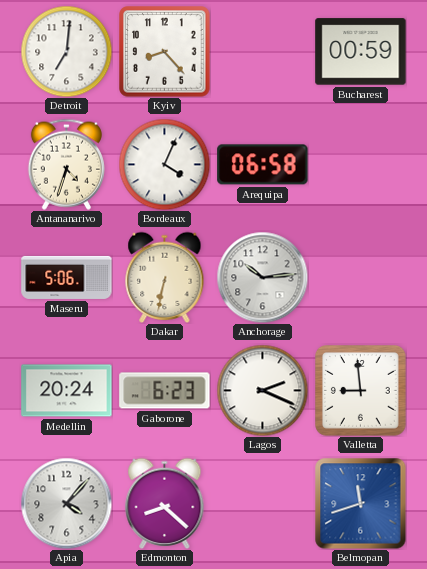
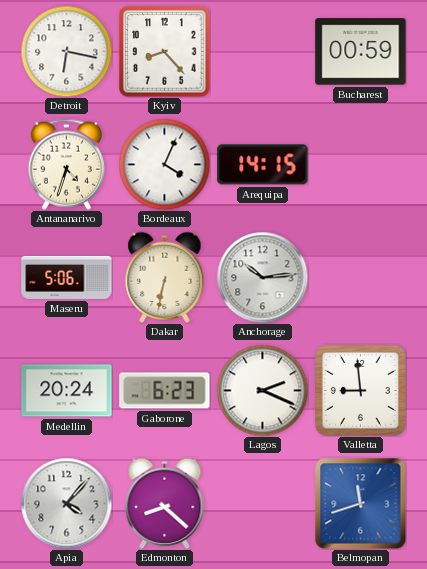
Detroit: 7:01 -> 6:17 (66, 51)
Arequipa: 06:58 -> 14:15 (263, 165)
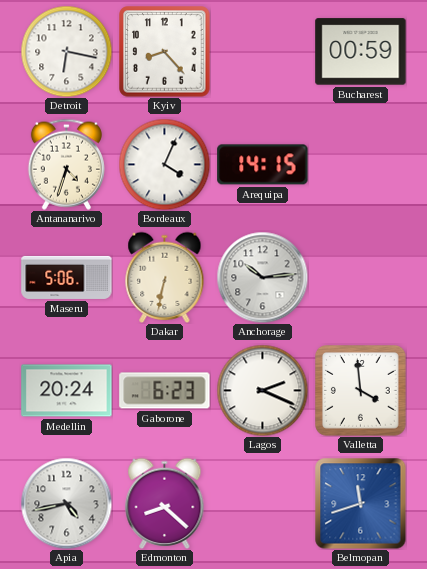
Valletta: 8:59 -> 3:59 (361, 391)
Apia: 4:07 -> 4:43 (66, 503)
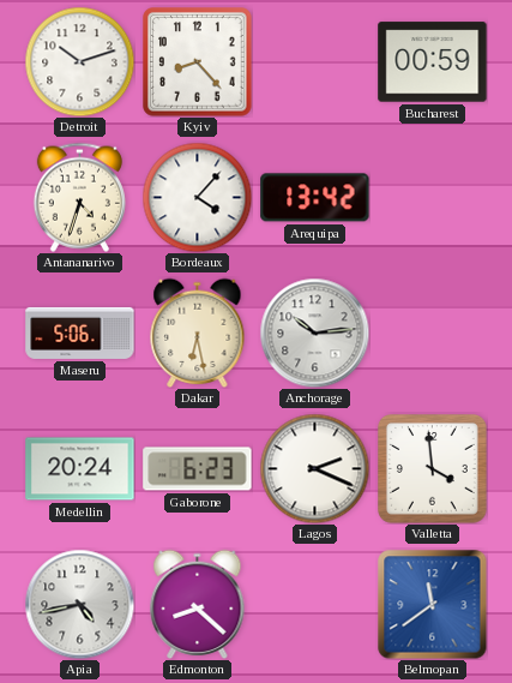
Detroit: 6:17 -> 10:12 (79, 61)
Bordeaux: 4:04 -> 4:07 (197, 197)
Arequipa: 14:15 -> 13:42 (315, 198)
Dakar: 6:32 -> 6:28 (198, 332)
Belmopan: 11:42 -> 11:39 (432, 604)
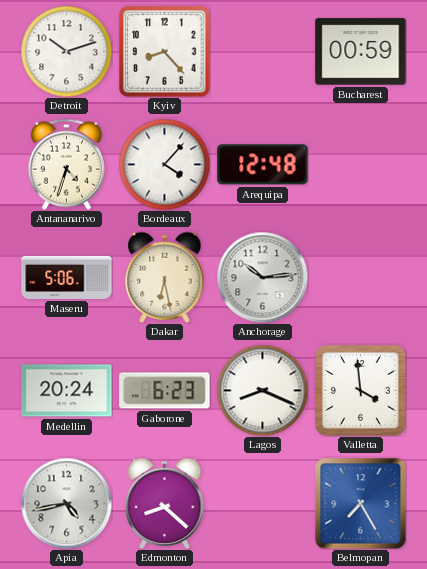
Arequipa: 13:42 -> 12:48 (263, 165)
Lagos: 2:19 -> 8:19 (262, 390)
Belmopan: 11:39 -> 7:25 (360, 503)
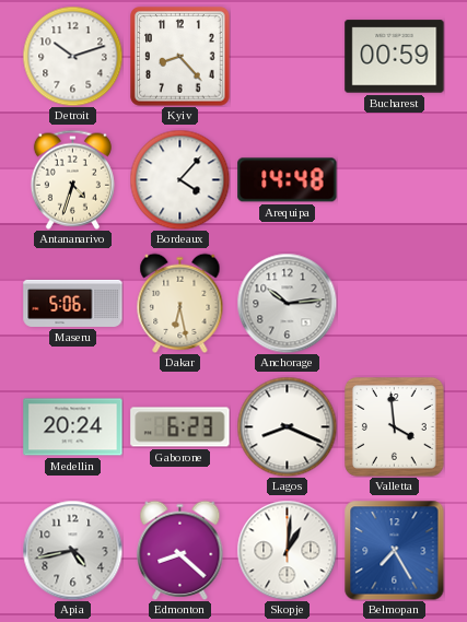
Arequipa: 12:48 -> 14:48 (288, 180)
Skopje: none -> 1:01 (287, 550)
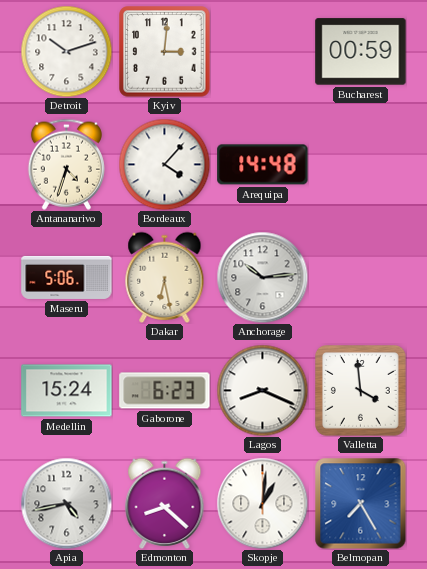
Kyiv: 8:23 -> 3:01 (165, 52)
Medellin: 20:24 -> 15:24 (67, 391)
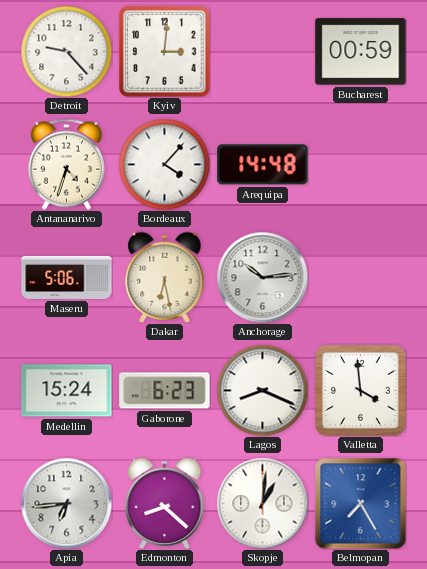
Detroit: 10:12 -> 9:23 (66, 51)
Apia: 4:43 -> 6:44 (66, 503)
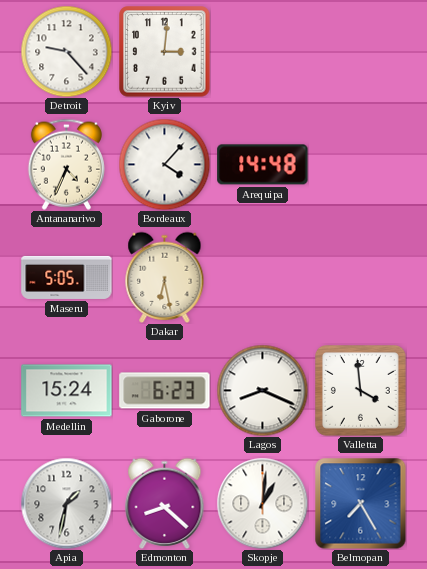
Bucharest: 00:59 -> none (361, 52)
Antananarivo: 4:33 -> 4:34 (66, 164)
Maseru: 5:06 -> 5:05 (67, 277)
Anchorage: 10:14 -> none (262, 277)
Apia: 6:44 -> 1:32 (66, 503)
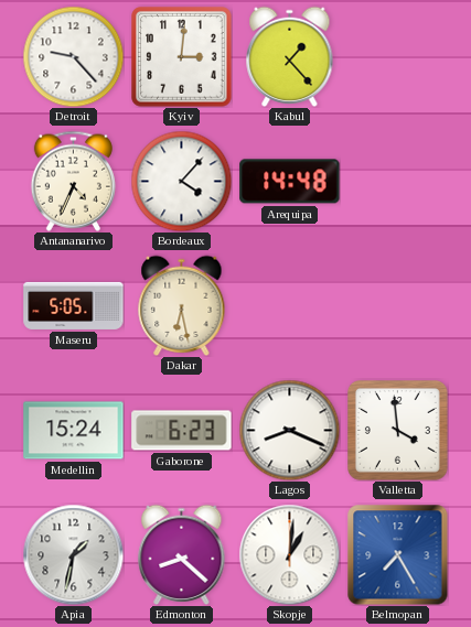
Kabul: none -> 1:23 (290, 56)
